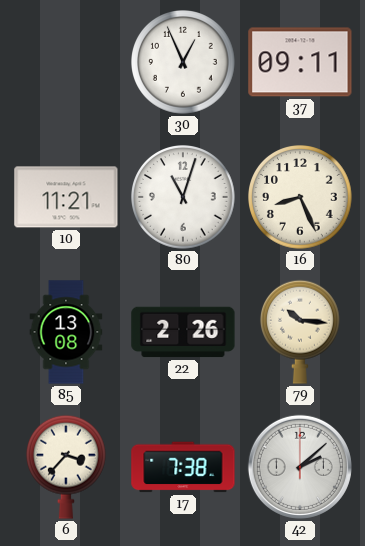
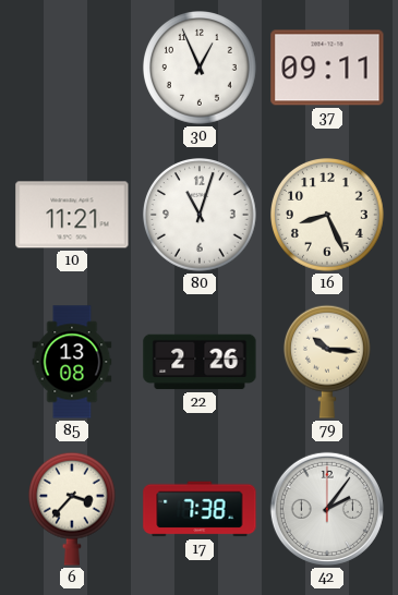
42: 2:08 -> 2:06 (327, 509)
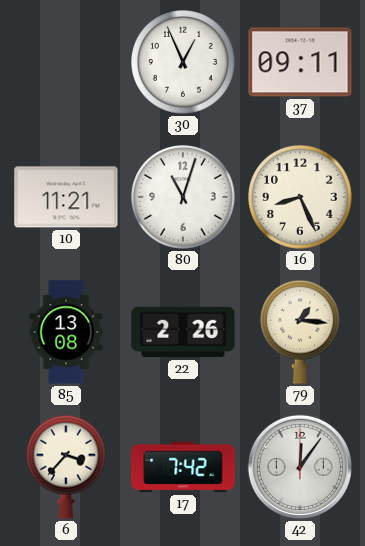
79: 10:16 -> 1:16 (300, 332)
17: 7:38 -> 7:42 (183, 467)
42: 2:06 -> 12:06 (300, 467)
